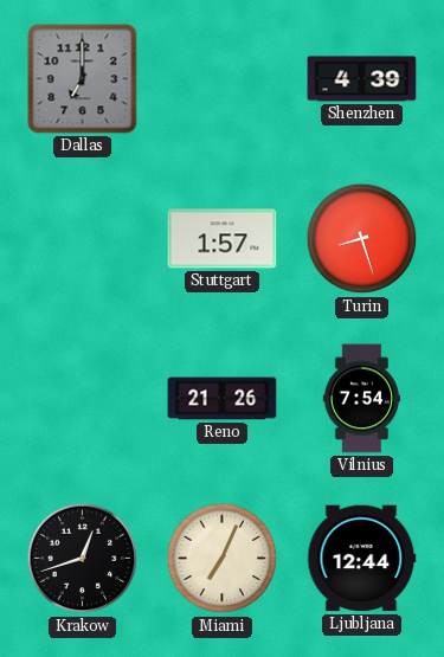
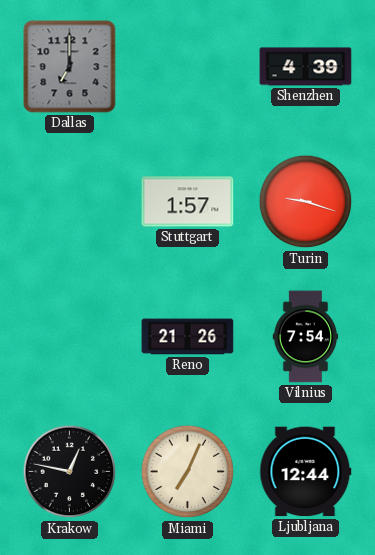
Turin: 8:27 -> 9:18 (306, 202)
Krakow: 12:42 -> 12:47 (70, 472)
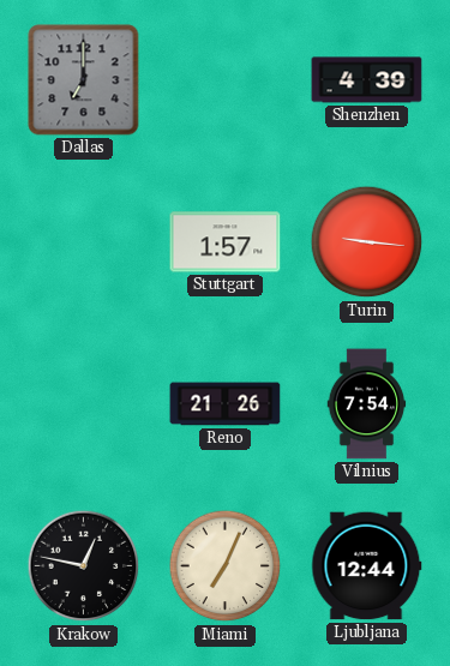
Turin: 9:18 -> 9:16 (367, 242)
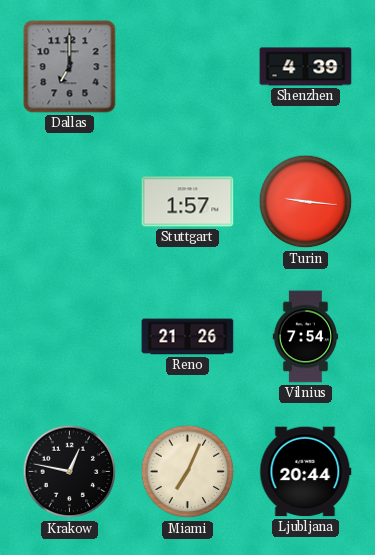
Ljubljana: 12:44 -> 20:44 (306, 472)
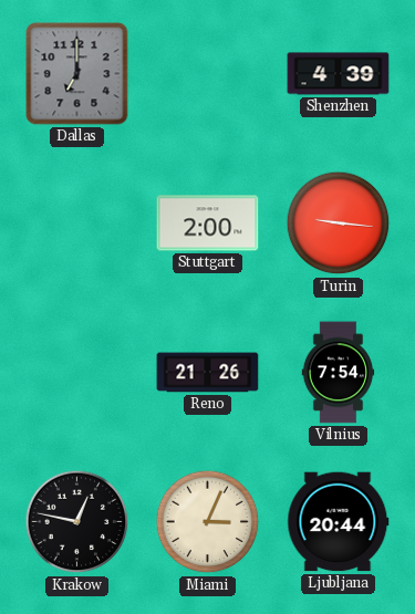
Stuttgart: 1:57 -> 2:00 (208, 223)
Miami: 7:04 -> 3:04 (208, 522)
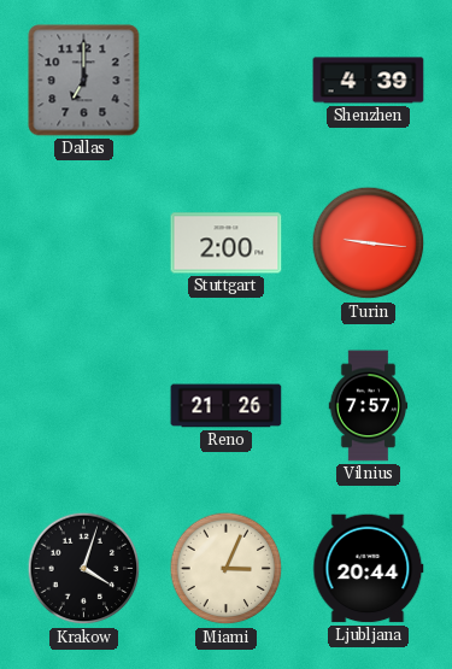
Vilnius: 7:54 -> 7:57 (369, 406)
Krakow: 12:47 -> 4:03 (84, 569)
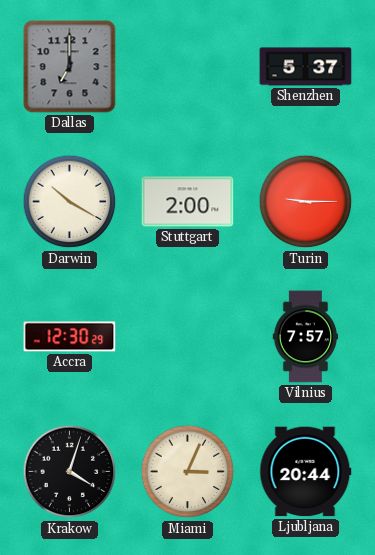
Shenzhen: 4:39 -> 5:37 (306, 67)
Darwin: none -> 10:20 (70, 202)
Turin: 9:16 -> 9:15 (306, 202)
Accra: none -> 12:30 (70, 337)
Reno: 21:26 -> none (227, 406)
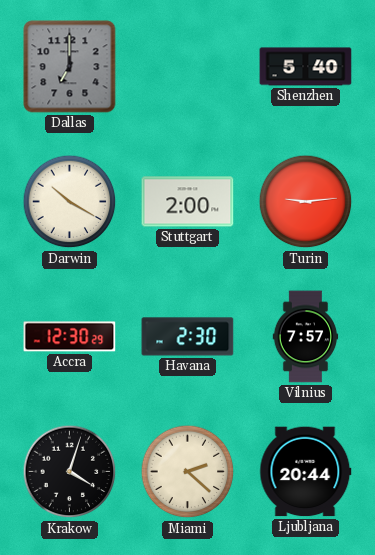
Shenzhen: 5:37 -> 5:40 (306, 67)
Turin: 9:15 -> 9:14 (306, 202)
Havana: none -> 2:30 (188, 337)
Miami: 3:04 -> 2:22 (188, 472)
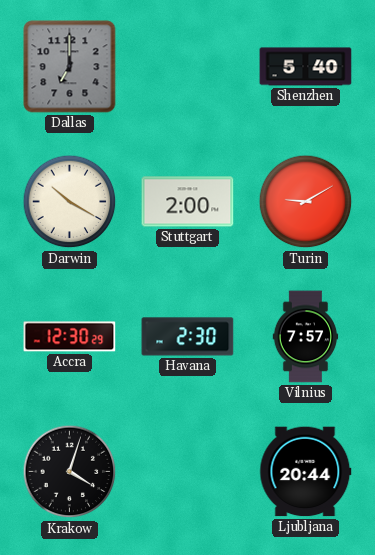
Turin: 9:14 -> 9:10 (306, 202)
Miami: 2:22 -> none (188, 472)
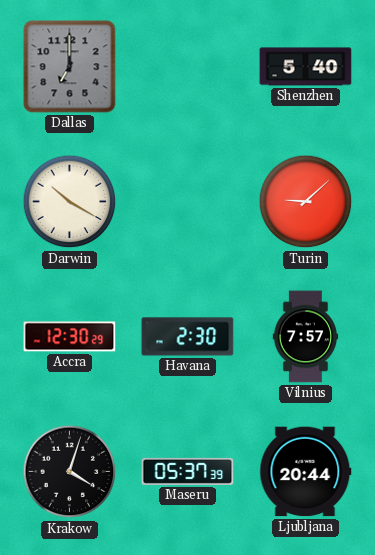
Stuttgart: 2:00 -> none (188, 202)
Turin: 9:10 -> 9:08 (306, 202)
Maseru: none -> 05:37 (188, 471)
